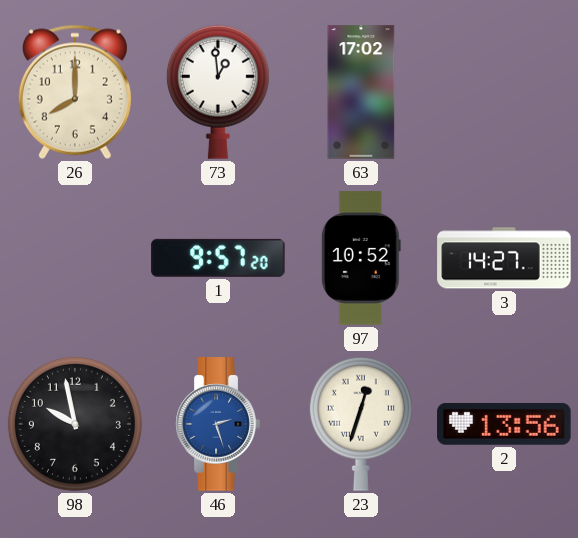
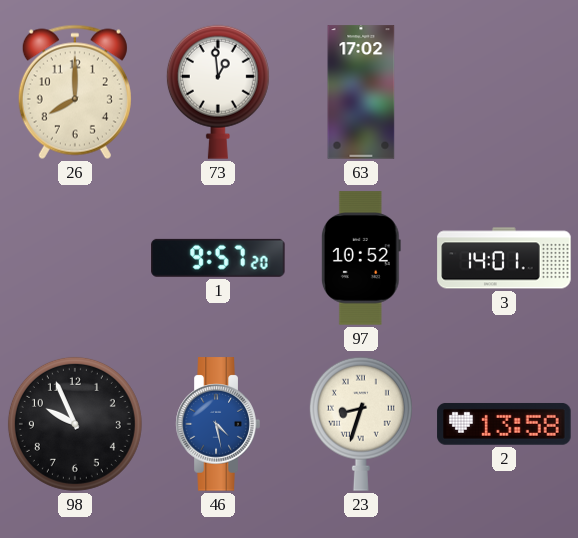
3: 14:27 -> 14:01 (504, 258)
98: 9:58 -> 9:56 (75, 424)
46: 2:27 -> 4:28 (218, 424)
23: 12:33 -> 8:33 (361, 424)
2: 13:56 -> 13:58 (504, 424)
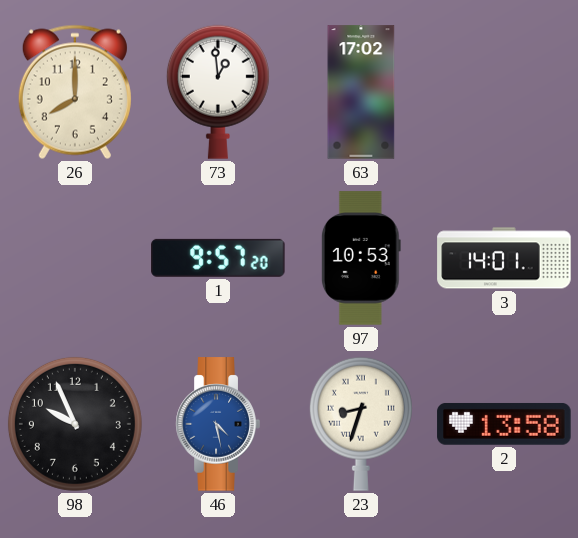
97: 10:52 -> 10:53 (361, 258)
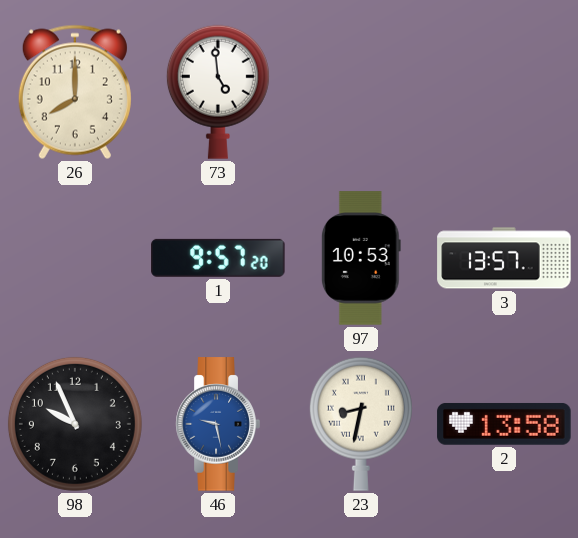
73: 12:59 -> 4:59 (218, 92)
63: 17:02 -> none (361, 92)
3: 14:01 -> 13:57 (504, 258)
46: 4:28 -> 9:28 (218, 424)
23: 8:33 -> 8:32 (361, 424)
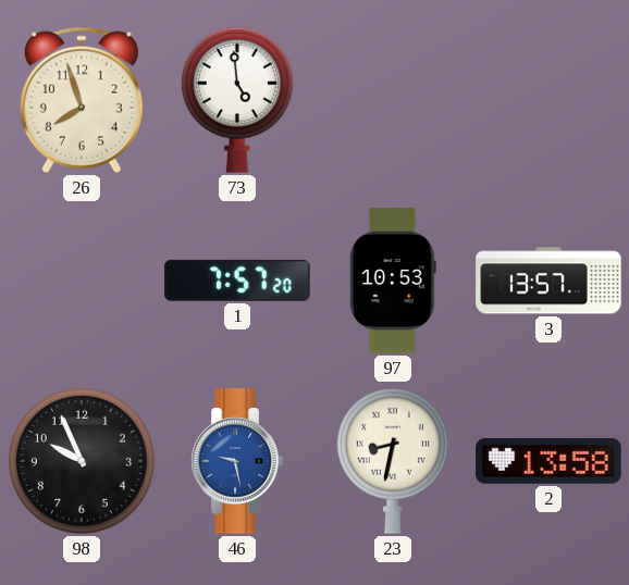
26: 8:00 -> 7:57 (82, 100)
1: 9:57 -> 7:57 (237, 281)
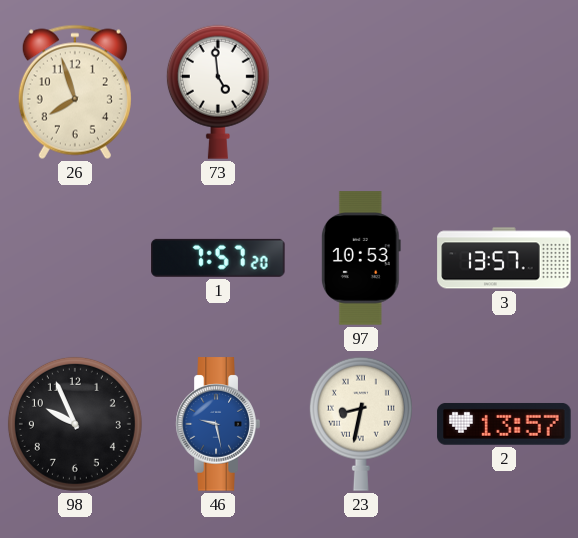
2: 13:58 -> 13:57 (504, 424)
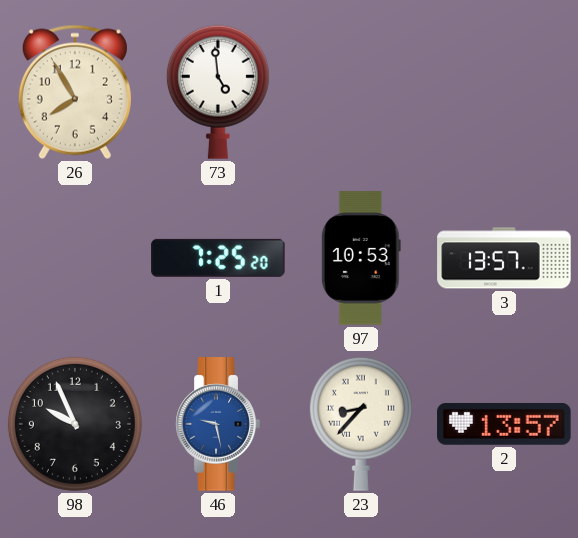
26: 7:57 -> 7:55 (75, 92)
1: 7:57 -> 7:25 (218, 258)
23: 8:32 -> 8:37 (361, 424)
